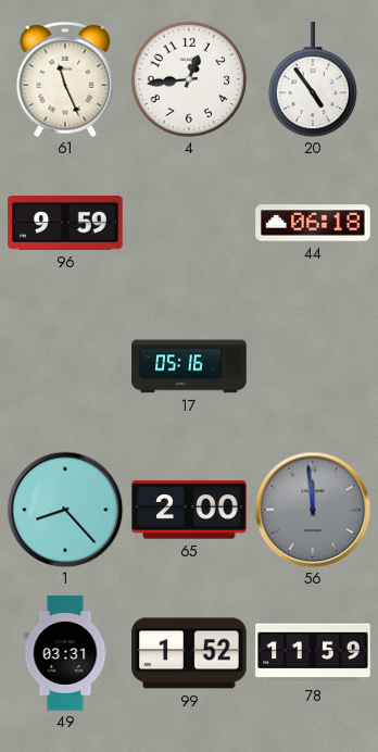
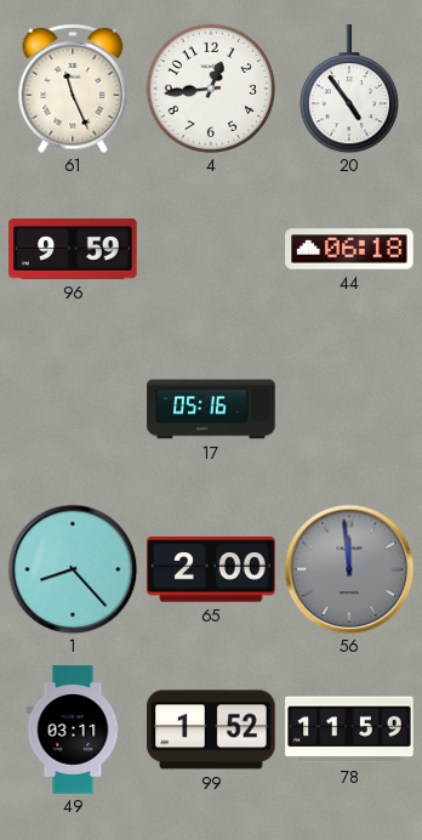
49: 03:31 -> 03:11 (73, 730)
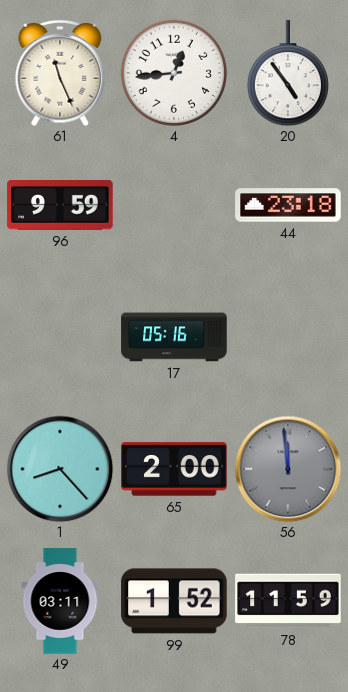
44: 06:18 -> 23:18 (288, 205)
